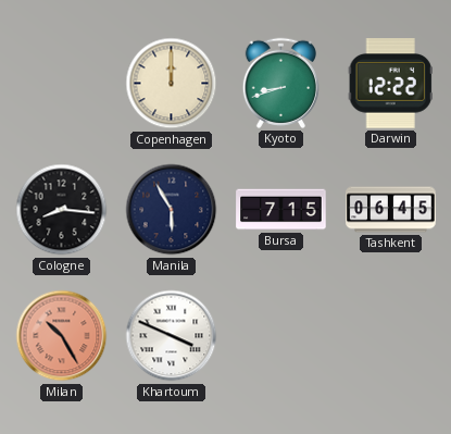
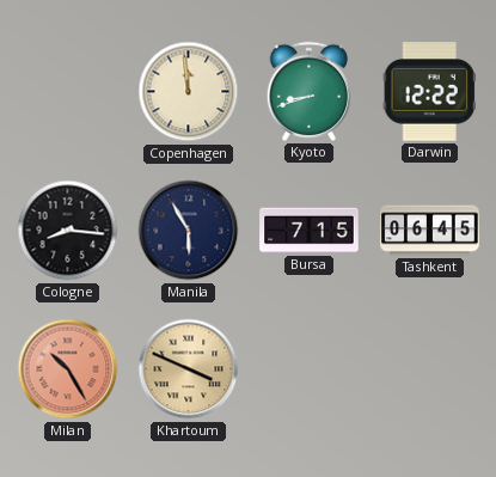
Copenhagen: 12:00 -> 11:59 (189, 92)
Khartoum dial: white -> champagne (189, 369)
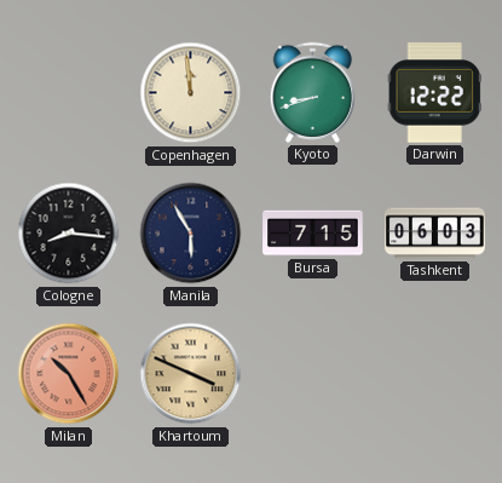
Tashkent: 06:45 -> 06:03 (435, 234)
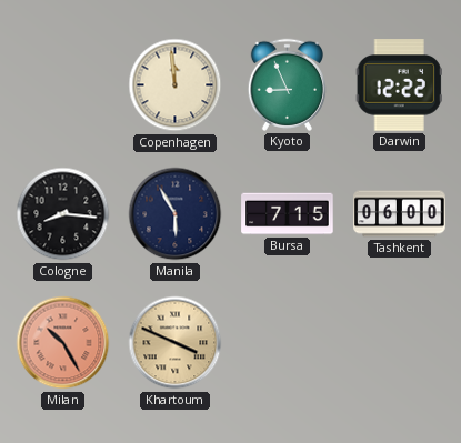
Kyoto: 8:42 -> 8:56 (287, 84)
Tashkent: 06:03 -> 06:00 (400, 214)
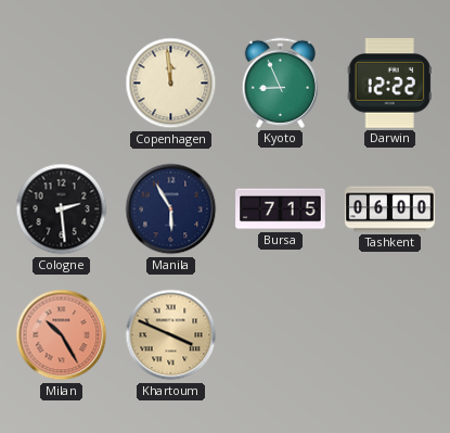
Cologne: 8:16 -> 2:29 (62, 209)
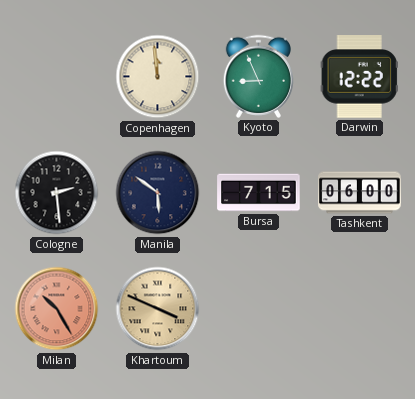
Manila: 5:55 -> 5:51 (158, 193)
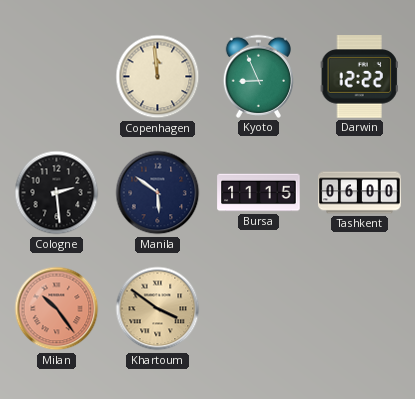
Bursa: 7:15 -> 11:15 (259, 193)
Milan: 10:25 -> 10:24 (57, 309)
Khartoum: 3:49 -> 3:51 (158, 309)
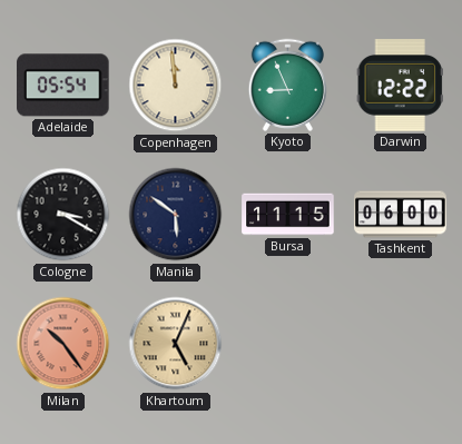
Adelaide: none -> 05:54 (63, 86)
Cologne: 2:29 -> 3:20 (63, 215)
Khartoum: 3:51 -> 5:04 (176, 344)
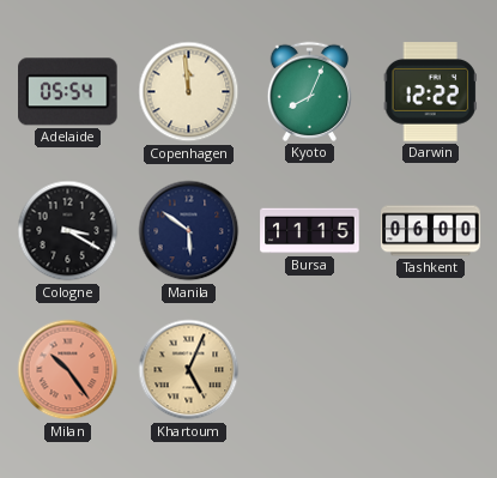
Kyoto: 8:56 -> 8:04 (309, 91)
